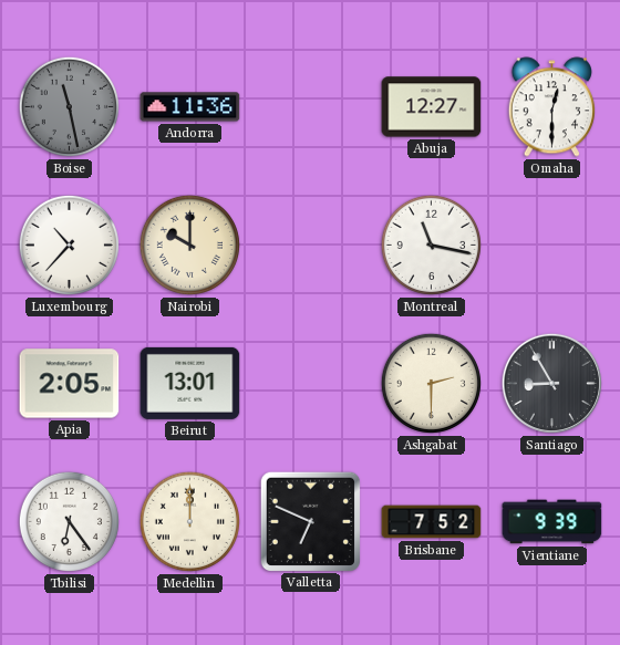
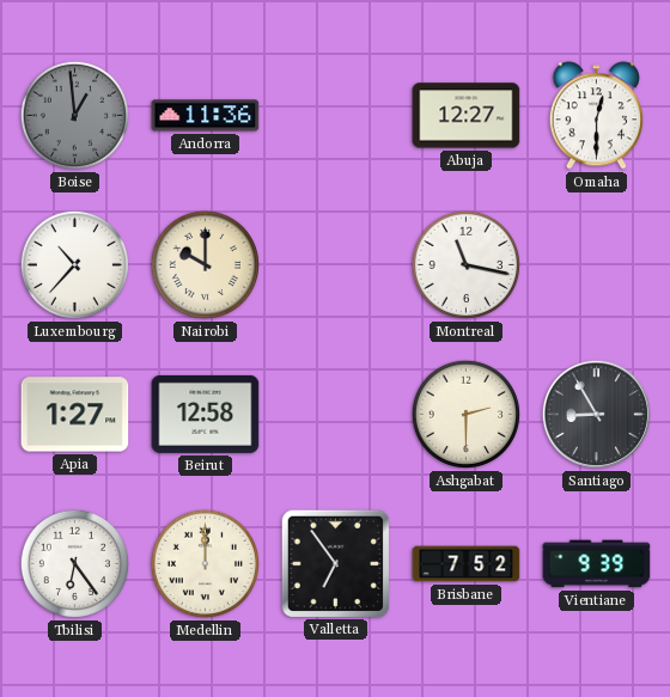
Boise: 11:28 -> 12:59 (74, 115)
Apia: 2:05 -> 1:27 (75, 415)
Beirut: 13:01 -> 12:58 (206, 414)
Valletta: 6:49 -> 6:54 (335, 563)
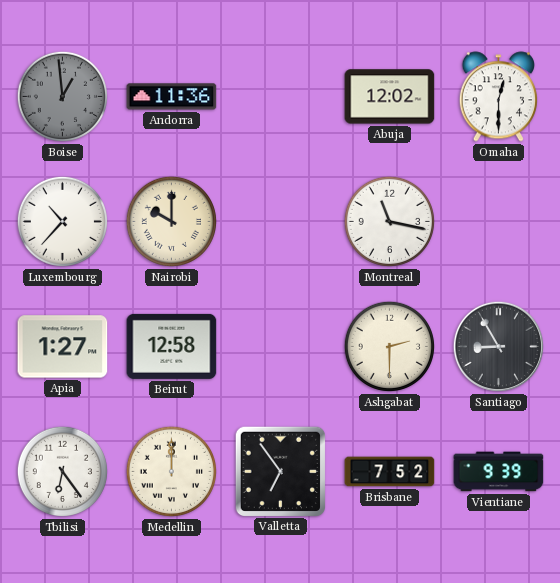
Abuja: 12:27 -> 12:02 (390, 97)
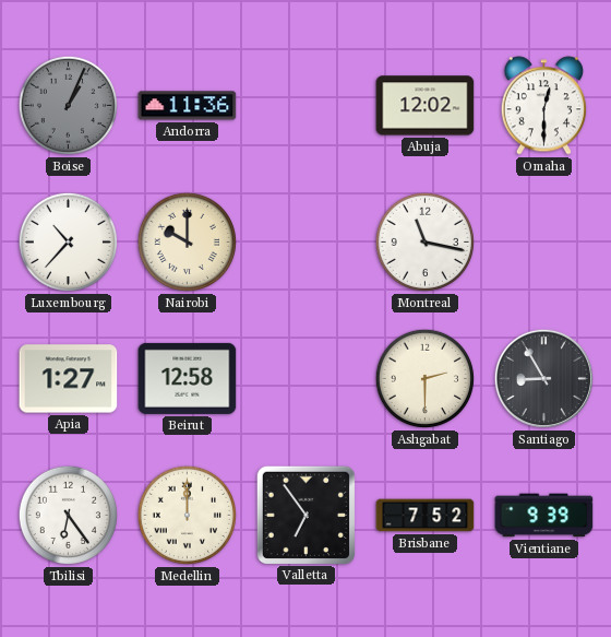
Boise: 12:59 -> 1:04 (68, 105)
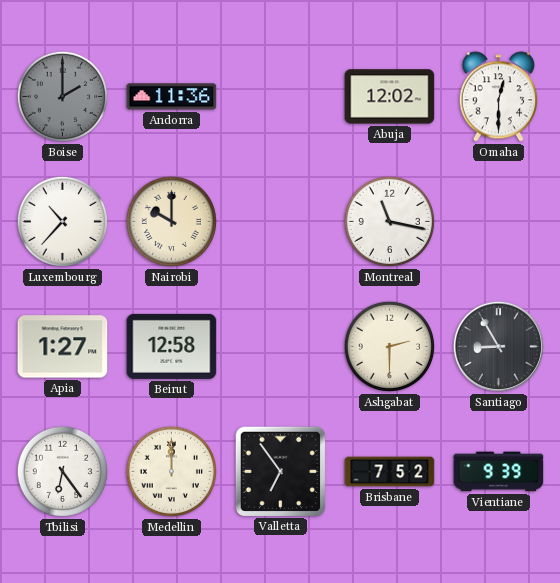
Boise: 1:04 -> 2:00 (62, 96)
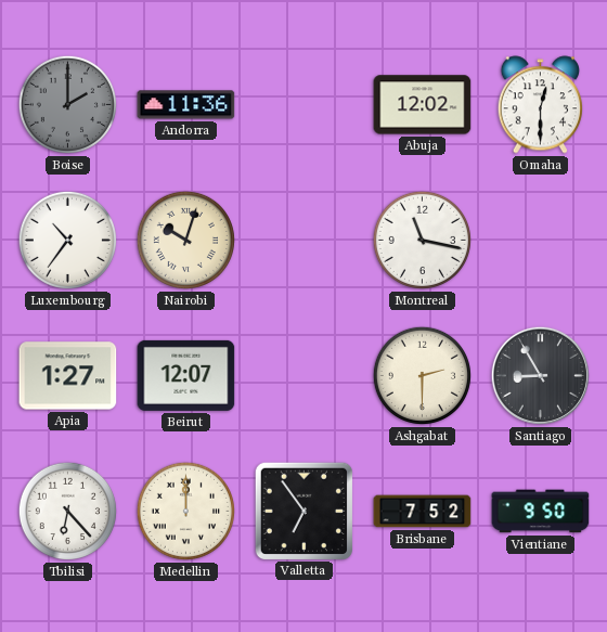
Luxembourg: 10:37 -> 10:36 (67, 240)
Nairobi: 10:00 -> 10:03 (185, 240)
Beirut: 12:58 -> 12:07 (186, 375)
Tbilisi: 6:24 -> 6:23 (67, 511)
Vientiane: 9:39 -> 9:50 (541, 512)
